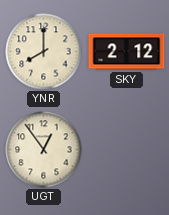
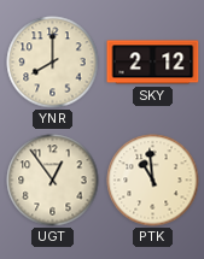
PTK: none -> 10:59 (153, 181)
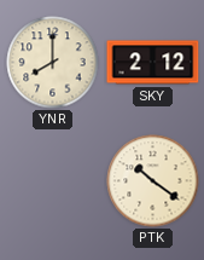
UGT: 12:54 -> none (53, 181)
PTK: 10:59 -> 10:21 (153, 181)
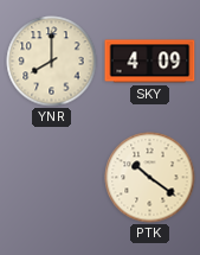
SKY: 2:12 -> 4:09 (150, 62)
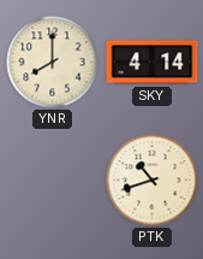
SKY: 4:09 -> 4:14 (153, 63)
PTK: 10:21 -> 10:42 (153, 181)
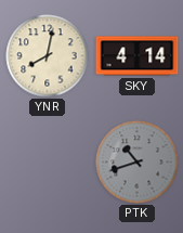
YNR: 8:00 -> 8:02 (48, 56)
PTK dial: cream -> grey (138, 163)
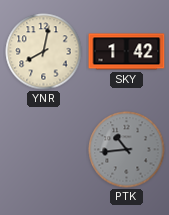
SKY: 4:14 -> 1:42 (127, 52)
PTK: 10:42 -> 10:44 (127, 150)
